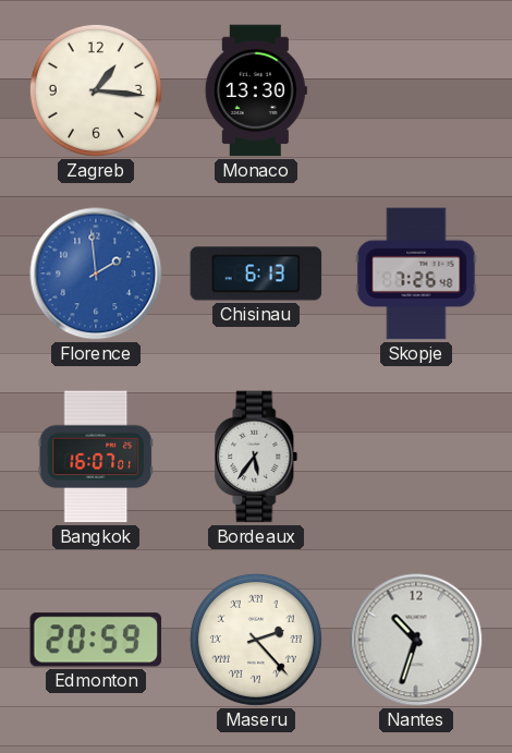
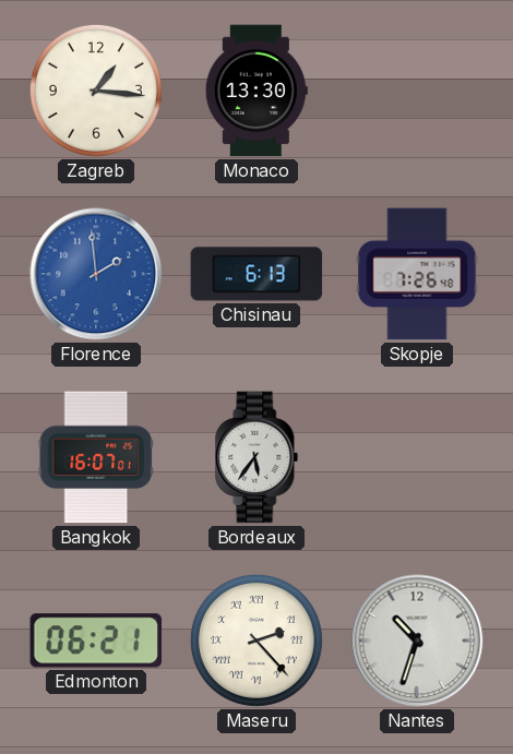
Edmonton: 20:59 -> 06:21 (96, 641)
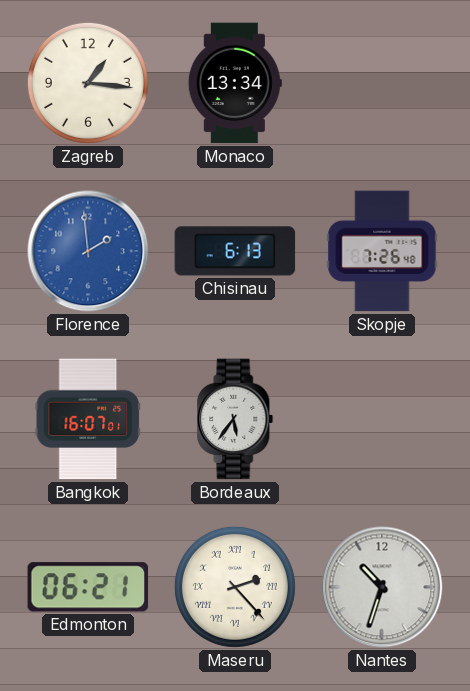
Monaco: 13:30 -> 13:34 (235, 83)
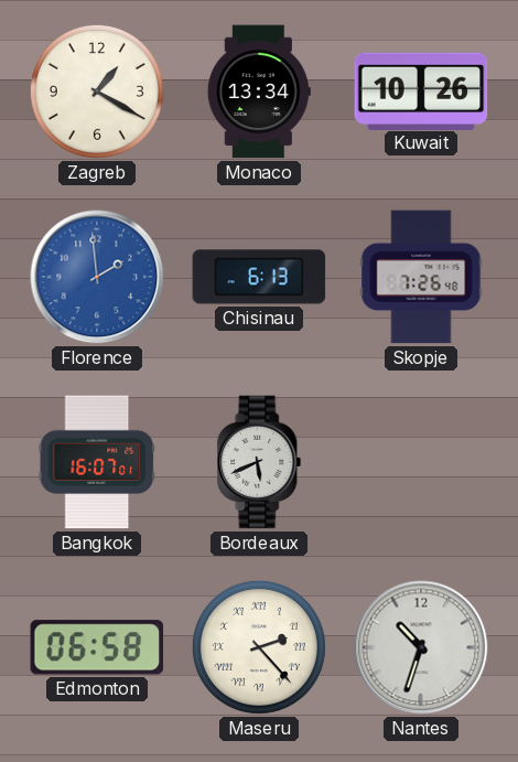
Zagreb: 1:16 -> 1:20 (97, 92)
Kuwait: none -> 10:26 (421, 90)
Bordeaux: 5:36 -> 5:41 (259, 462)
Edmonton: 06:21 -> 06:58 (97, 647)
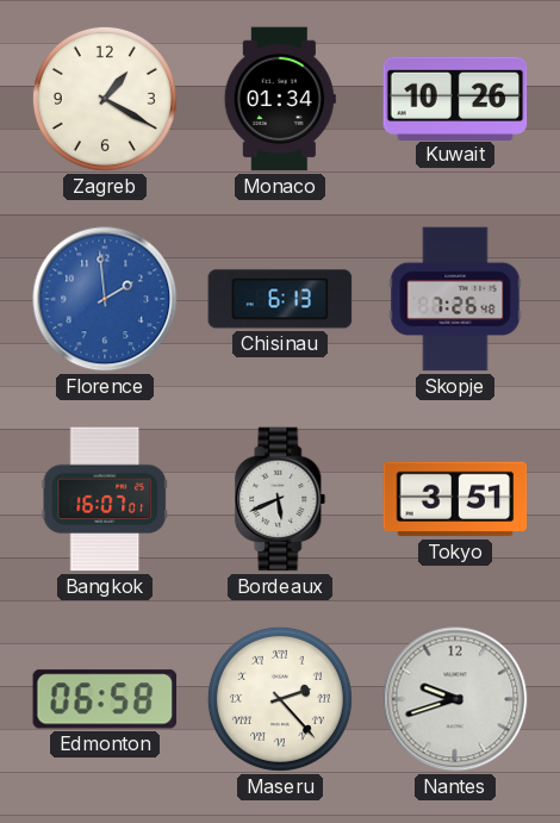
Monaco: 13:34 -> 01:34 (280, 99)
Tokyo: none -> 3:51 (455, 499)
Nantes: 10:33 -> 9:42 (455, 699)
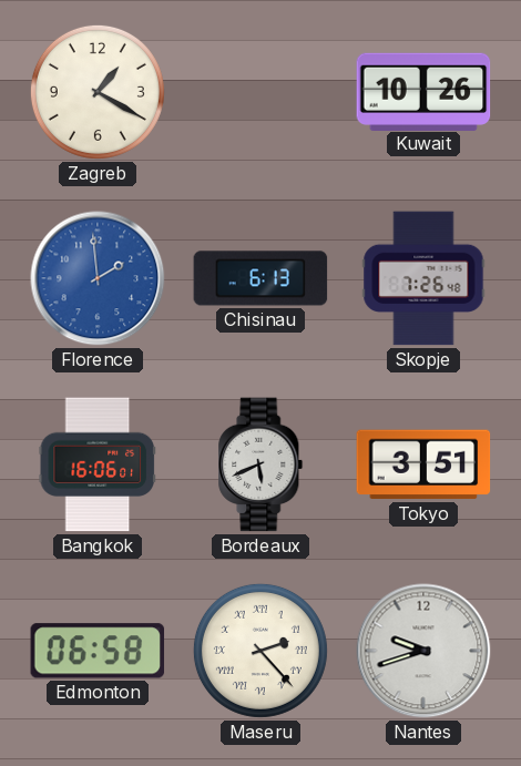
Monaco: 01:34 -> none (280, 99)
Bangkok: 16:07 -> 16:06 (96, 464)
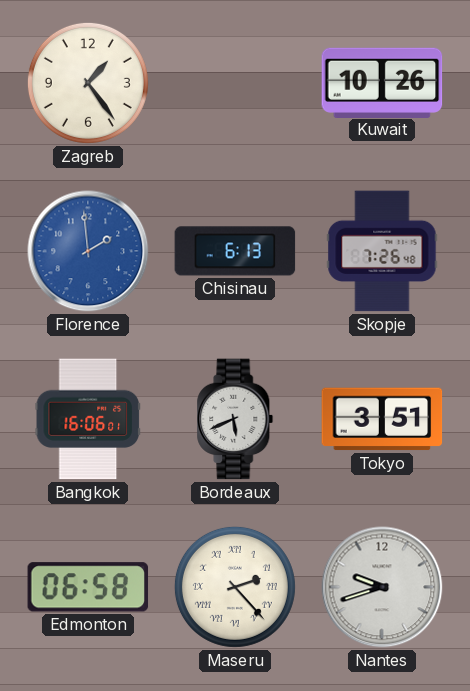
Zagreb: 1:20 -> 1:24 (88, 83)
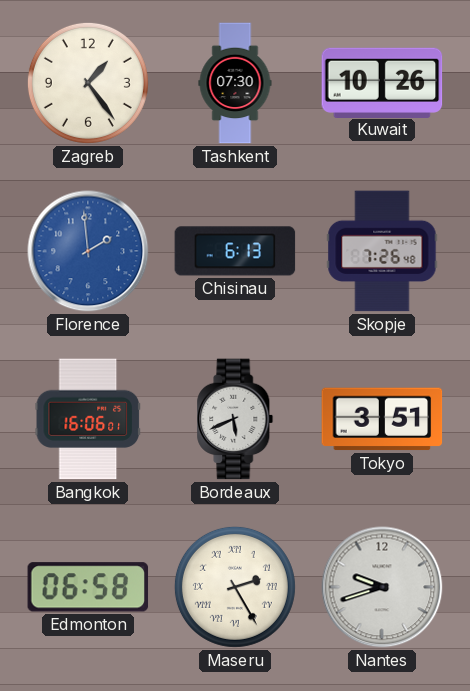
Tashkent: none -> 07:30 (235, 83)
Maseru: 2:23 -> 2:25 (235, 587)
